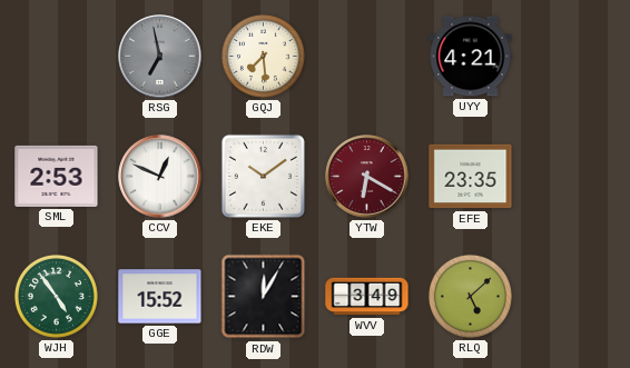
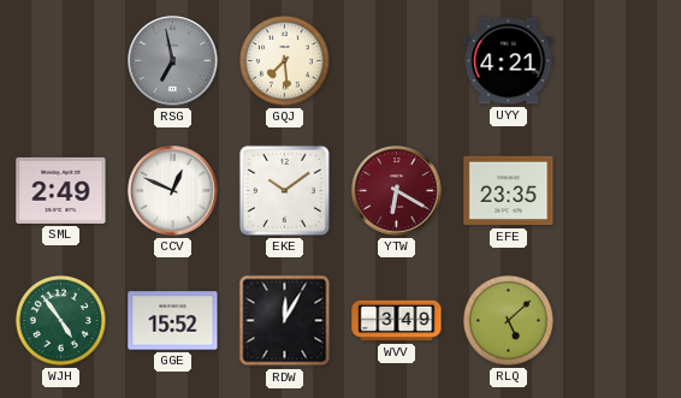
SML: 2:53 -> 2:49 (61, 190)
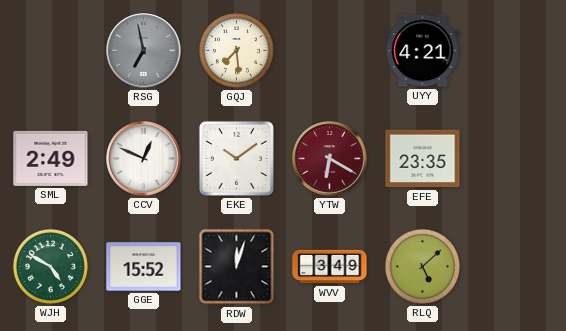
WJH: 4:54 -> 4:50 (50, 266)
RDW: 12:05 -> 12:03 (237, 267)
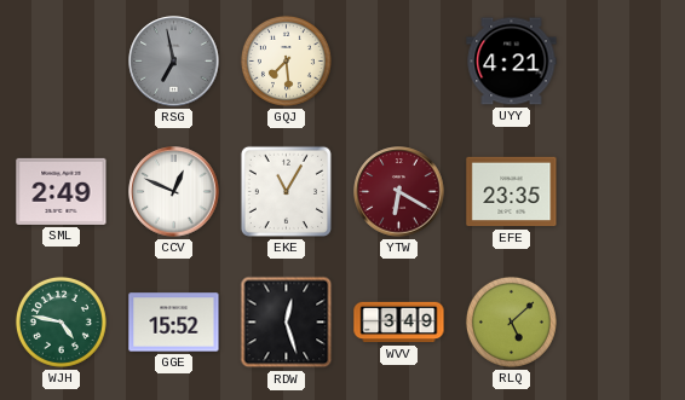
EKE: 10:09 -> 11:05 (286, 191)
WJH: 4:50 -> 4:47 (61, 321)
RDW: 12:03 -> 12:27 (287, 323)
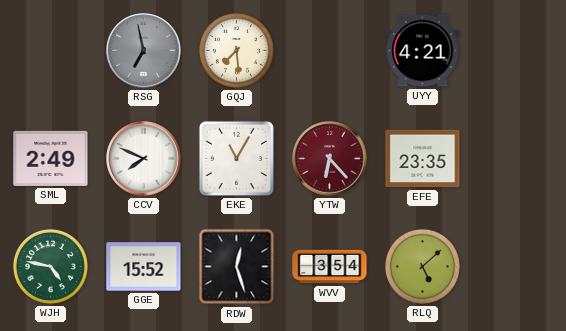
CCV: 12:49 -> 7:49 (144, 159)
YTW: 6:20 -> 6:23 (330, 159)
WVV: 3:49 -> 3:54 (330, 267)
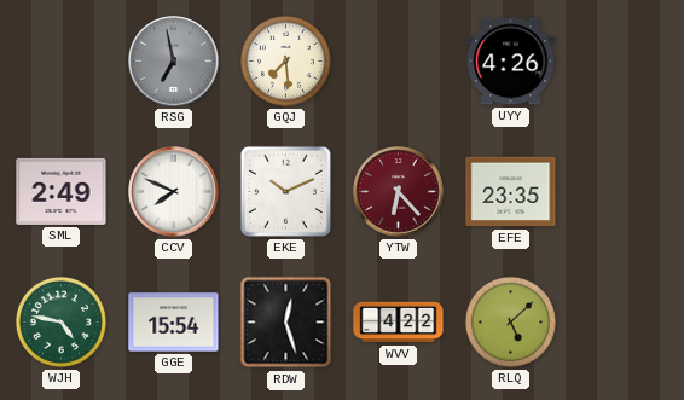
UYY: 4:21 -> 4:26 (511, 62)
EKE: 11:05 -> 10:11 (285, 191)
GGE: 15:52 -> 15:54 (174, 323)
WVV: 3:54 -> 4:22 (399, 323)
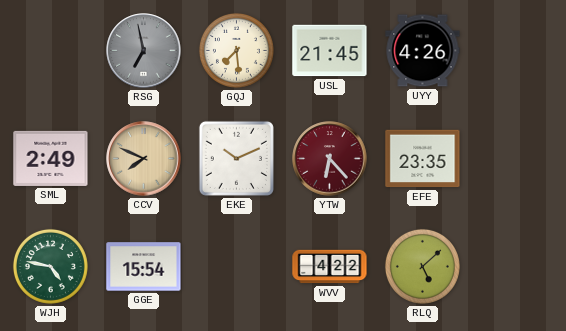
USL: none -> 21:45 (330, 51)
CCV dial: white -> champagne (144, 159)
RDW: 12:27 -> none (286, 323)
